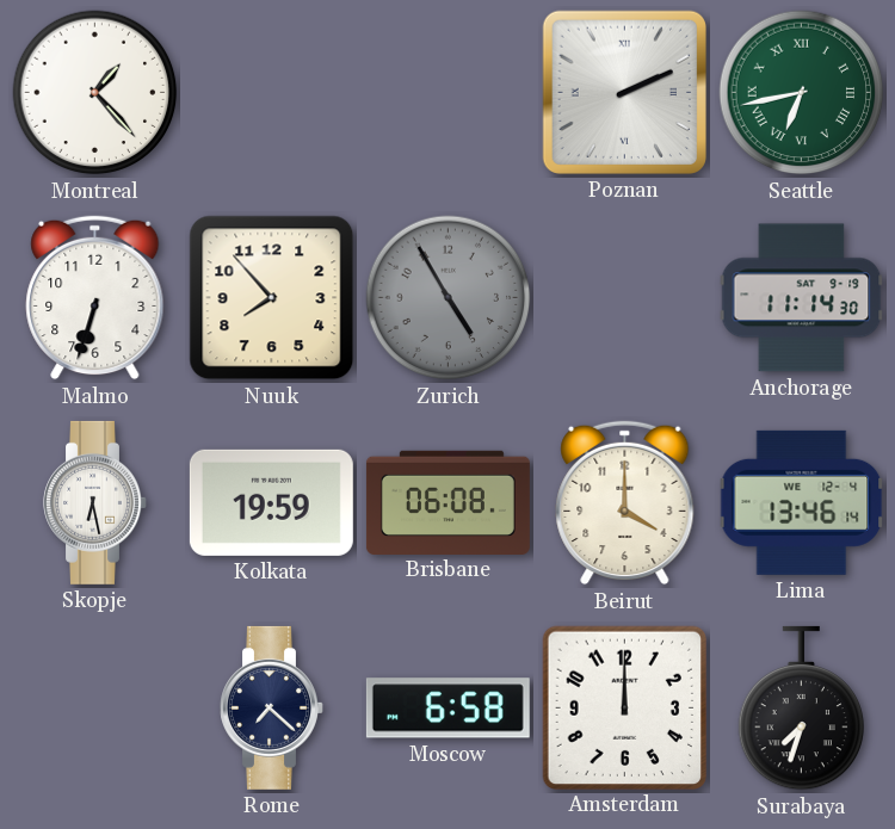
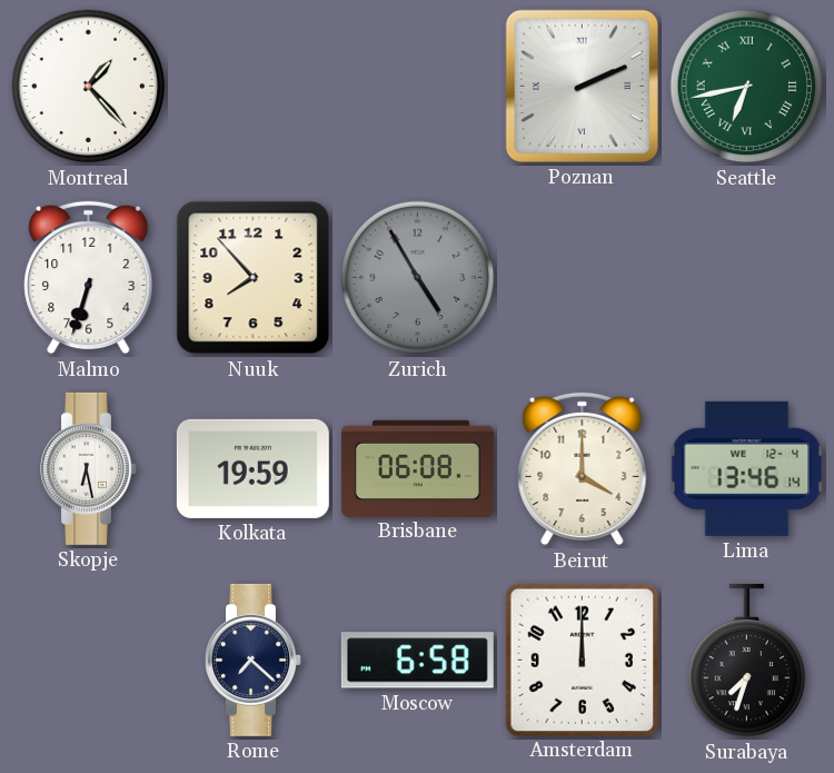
Anchorage: 11:14 -> none (802, 298)
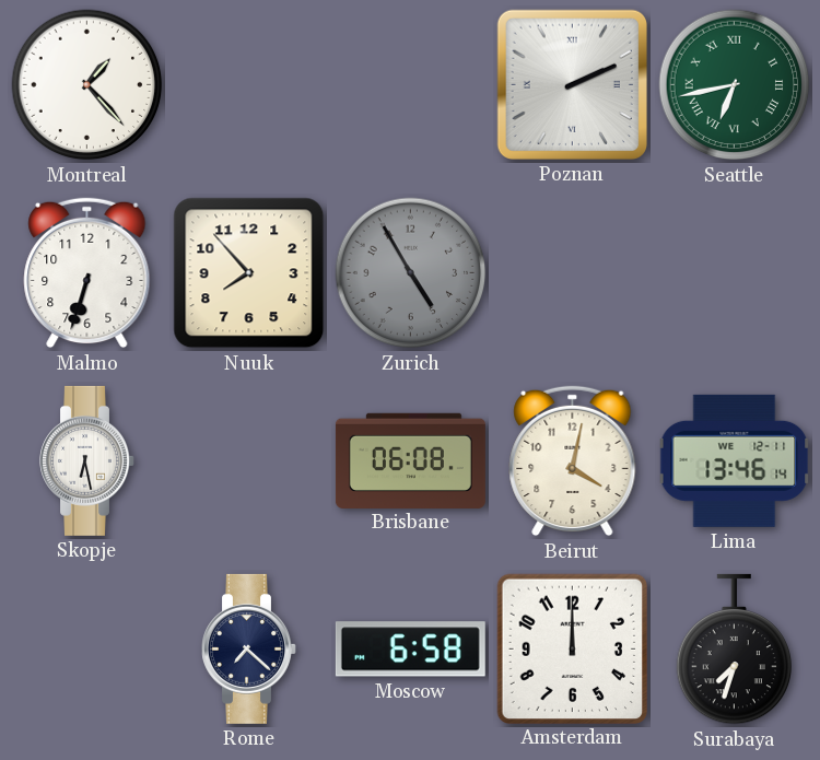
Kolkata: 19:59 -> none (252, 468)
Beirut: 4:00 -> 4:02 (573, 461)
Lima date: WE 12-4 -> WE 12-11 (735, 460)
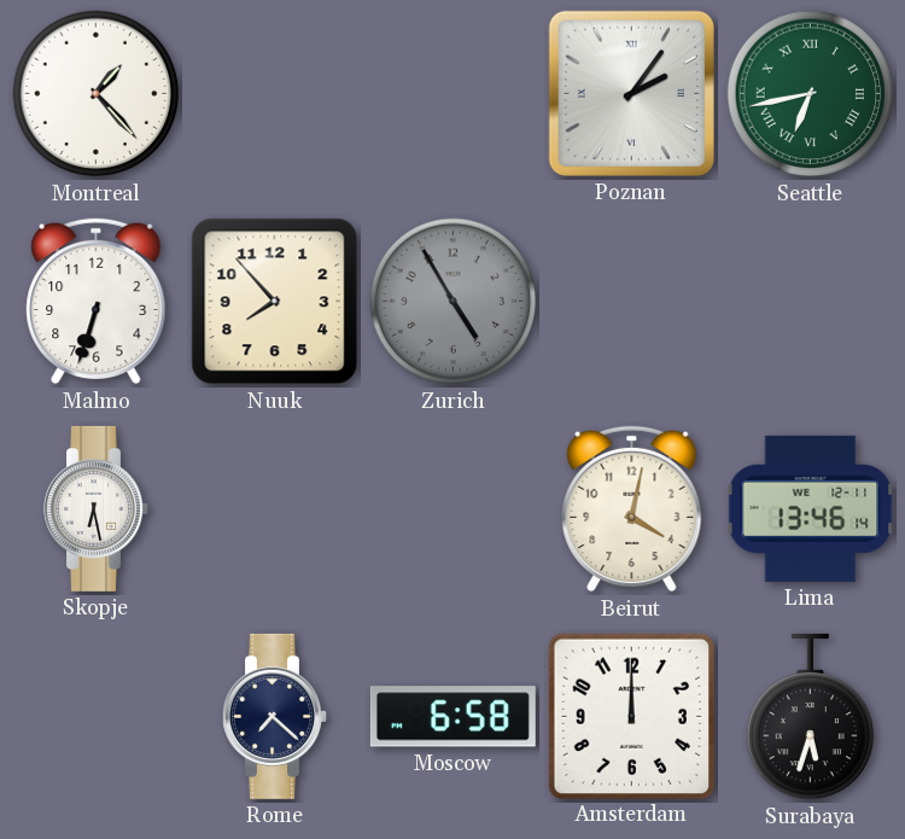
Poznan: 2:11 -> 2:06 (631, 93)
Brisbane: 06:08 -> none (410, 460)
Surabaya: 7:33 -> 5:33 (810, 717)
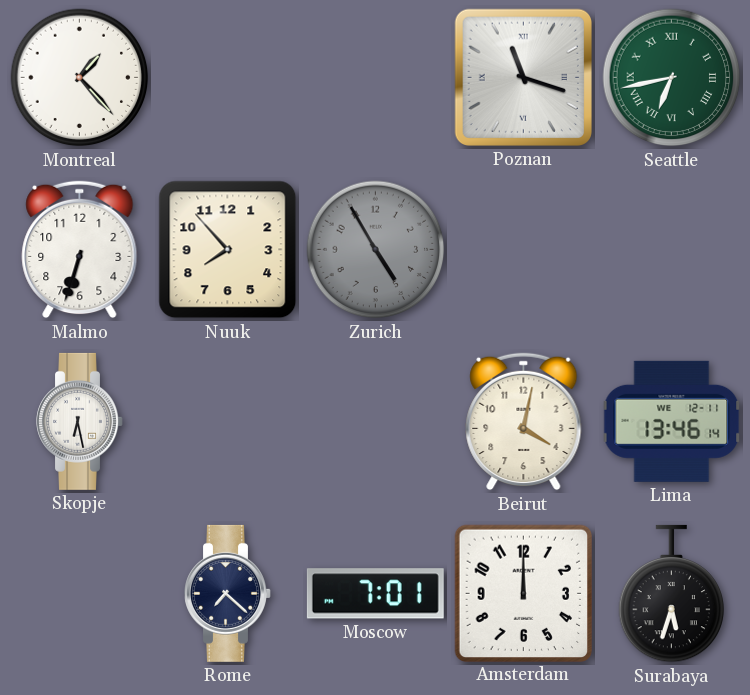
Poznan: 2:06 -> 11:18 (523, 77)
Moscow: 6:58 -> 7:01 (375, 594)
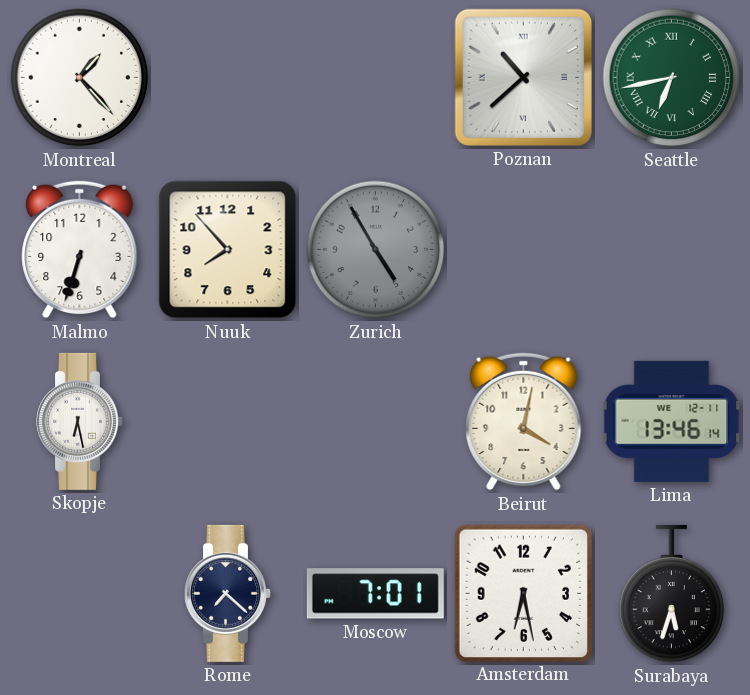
Poznan: 11:18 -> 10:38 (523, 77)
Amsterdam: 12:00 -> 6:28 (523, 593)
